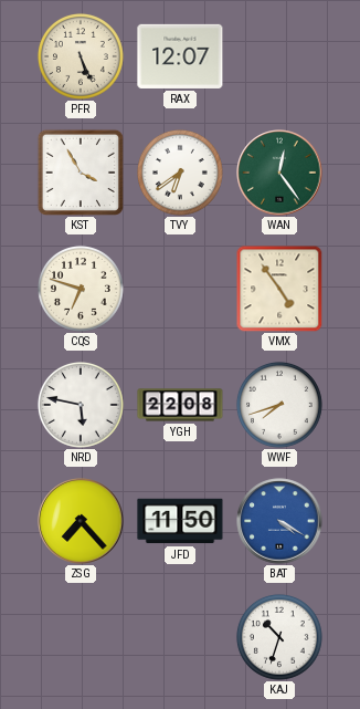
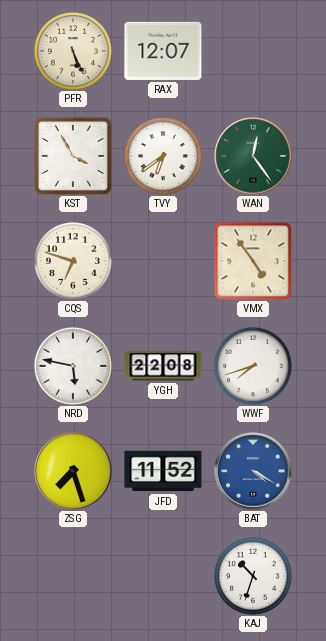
ZSG: 7:23 -> 7:27 (73, 471)
JFD: 11:50 -> 11:52 (163, 471)
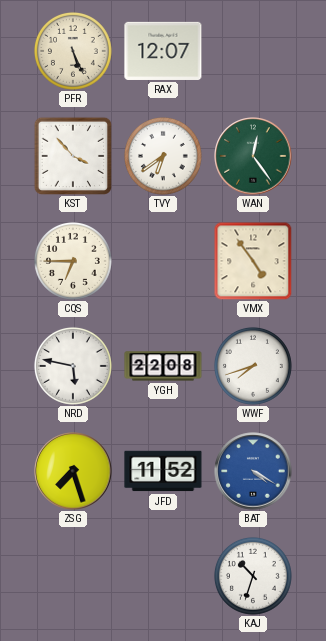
KST: 3:55 -> 3:53 (72, 155)
CQS: 6:48 -> 6:45 (73, 261)
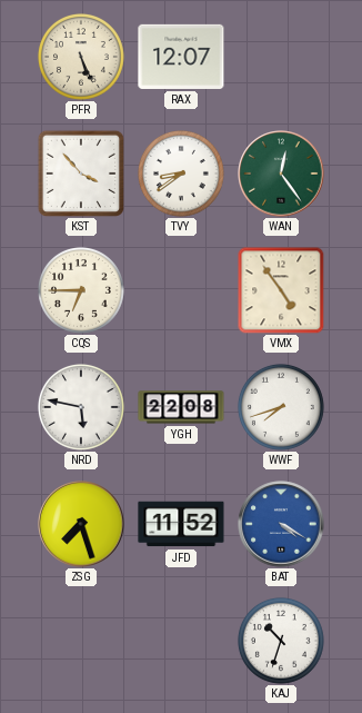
TVY: 6:39 -> 8:39 (181, 174)
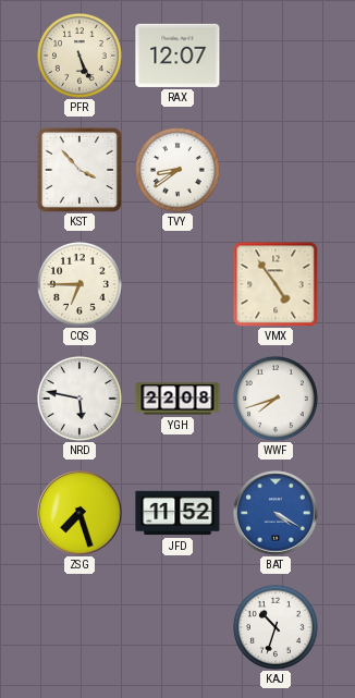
WAN: 12:24 -> none (281, 174)
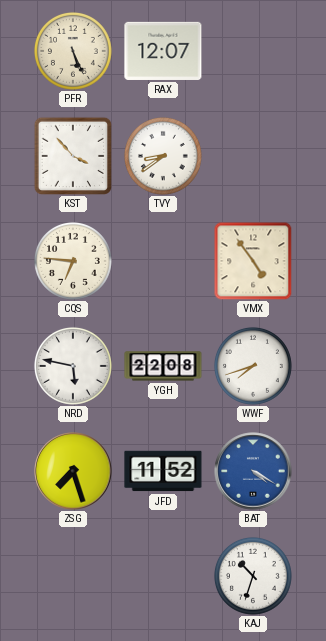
CQS: 6:45 -> 6:46 (73, 261)
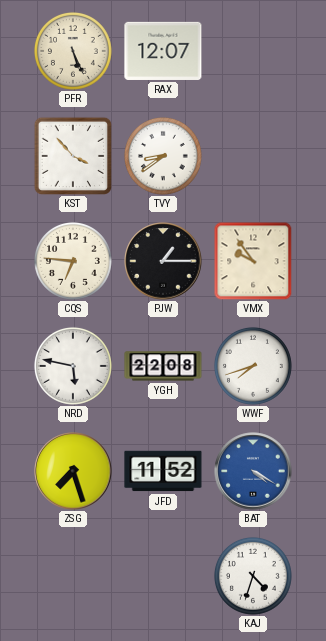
PJW: none -> 1:15 (163, 261)
VMX: 4:54 -> 9:54 (253, 261)
KAJ: 10:33 -> 4:33 (253, 576)
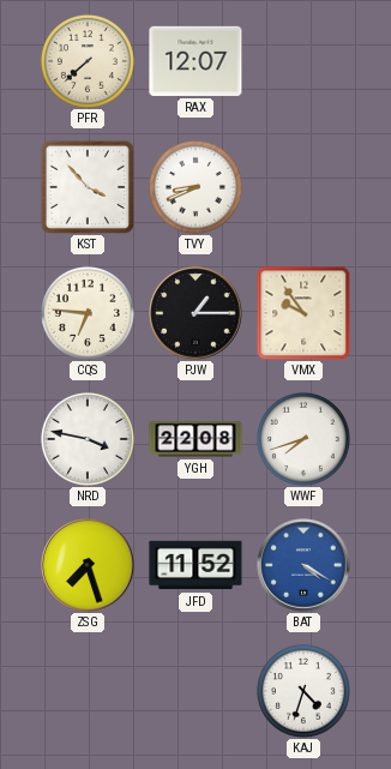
PFR: 5:26 -> 7:38 (88, 61)
TVY: 8:39 -> 8:41 (195, 187)
NRD: 5:47 -> 3:47 (88, 439)
